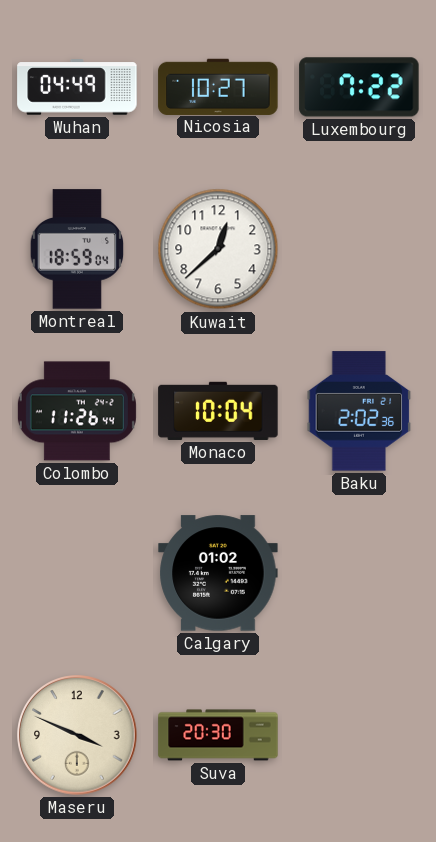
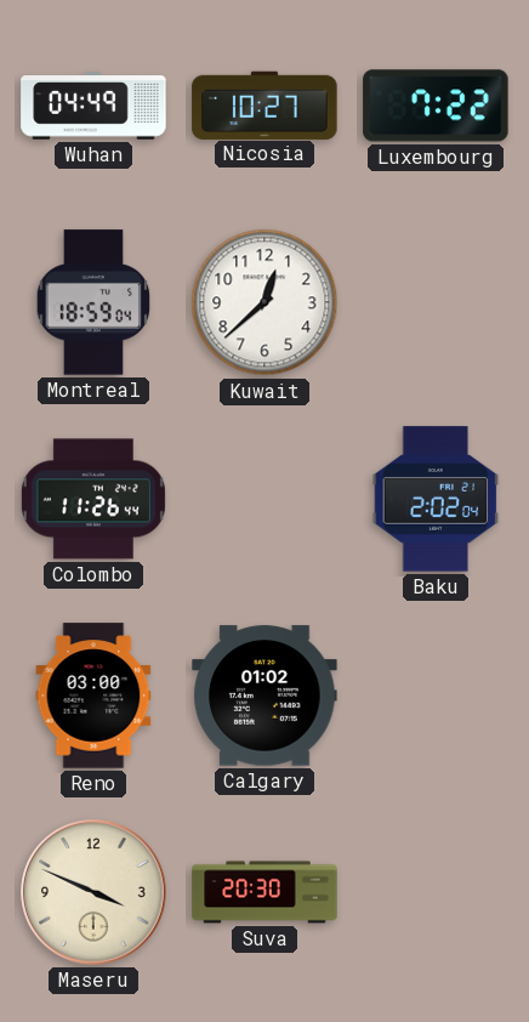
Monaco: 10:04 -> none (218, 411)
Baku: 2:02:36 -> 2:02:04 (436, 499)
Reno: none -> 03:00 (93, 695)
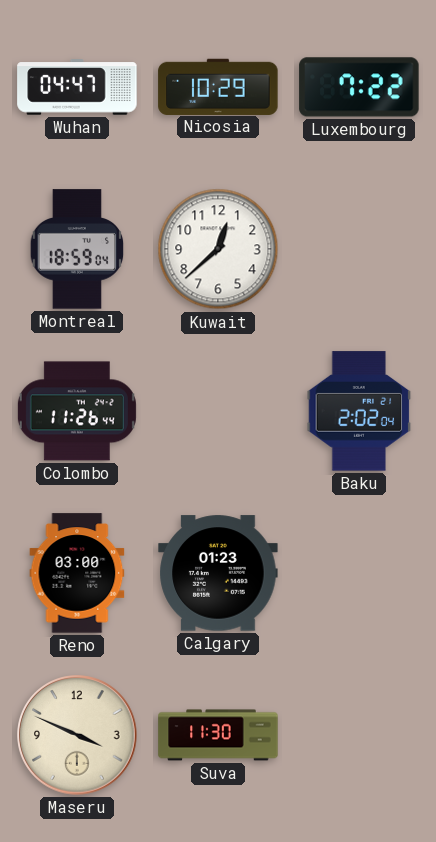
Wuhan: 04:49 -> 04:47 (77, 87)
Nicosia: 10:27 -> 10:29 (218, 86)
Calgary: 01:02 -> 01:23 (218, 573)
Suva: 20:30 -> 11:30 (218, 735)
